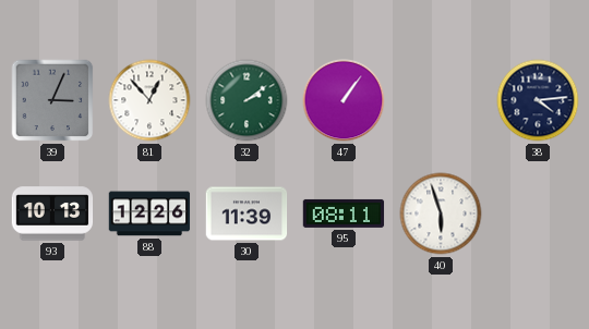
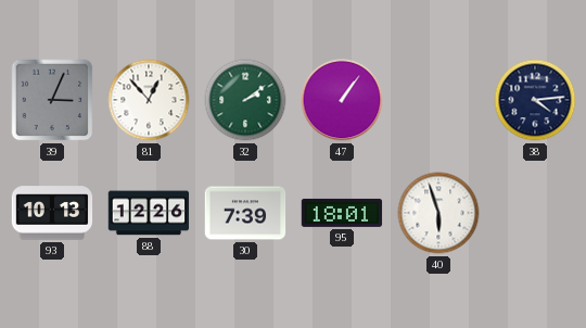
30: 11:39 -> 7:39 (245, 213)
95: 08:11 -> 18:01 (342, 213)
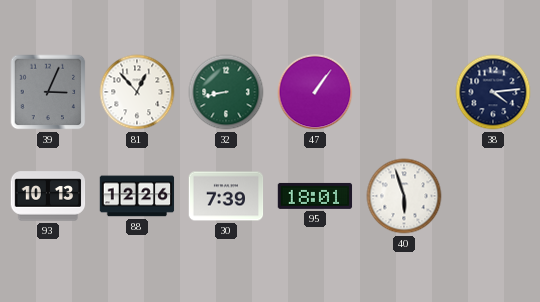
32: 2:09 -> 8:43 (226, 92)
